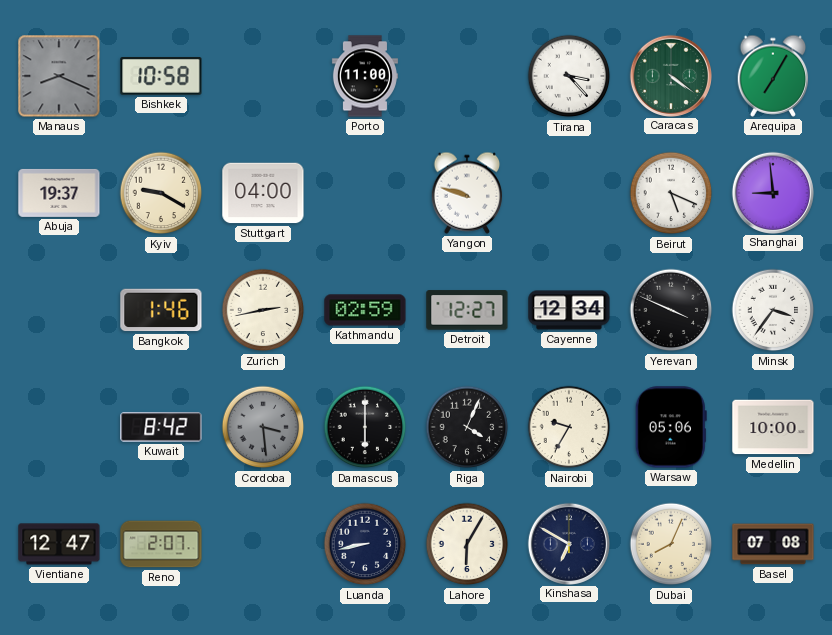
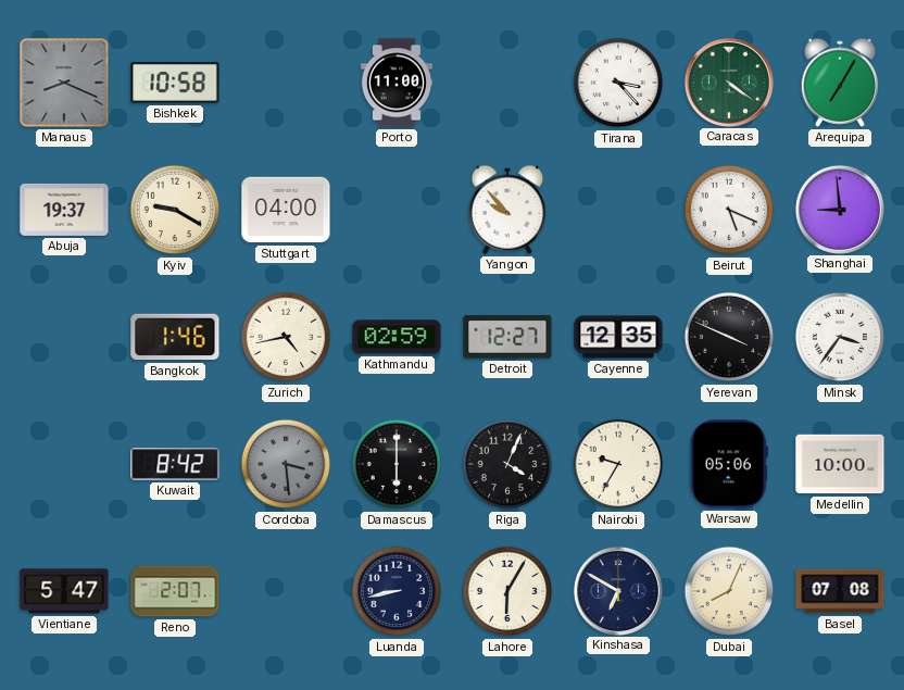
Yangon: 9:48 -> 9:53 (507, 210)
Zurich: 2:43 -> 4:43 (286, 337)
Cayenne: 12:34 -> 12:35 (618, 337)
Vientiane: 12:47 -> 5:47 (64, 591)
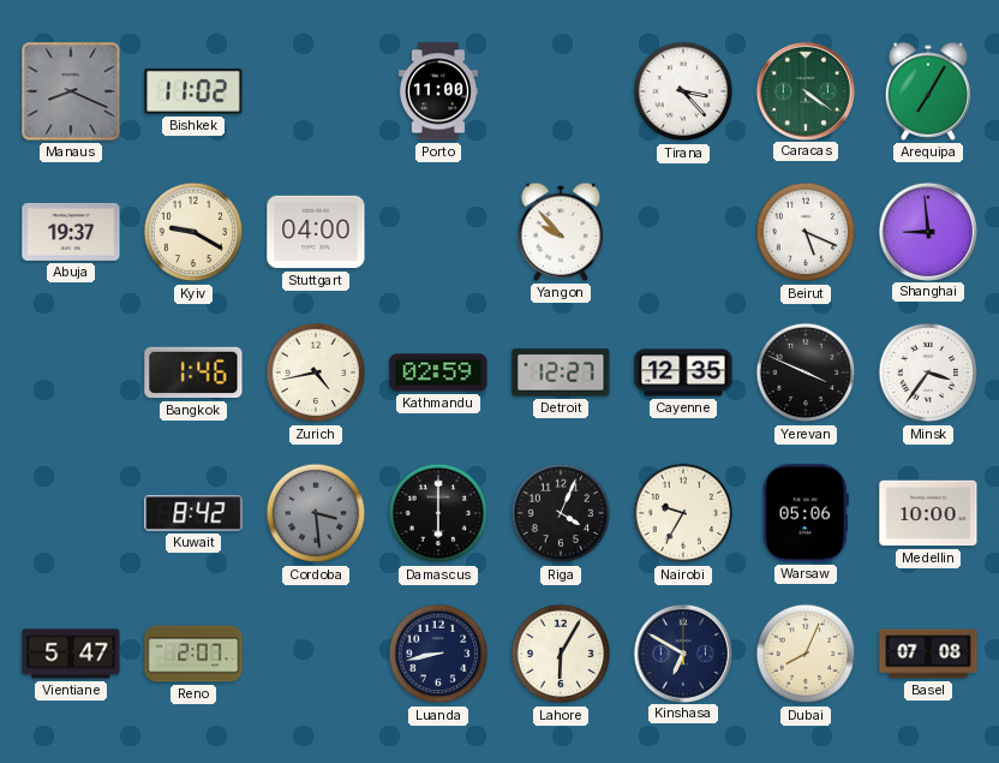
Bishkek: 10:58 -> 11:02 (193, 93)
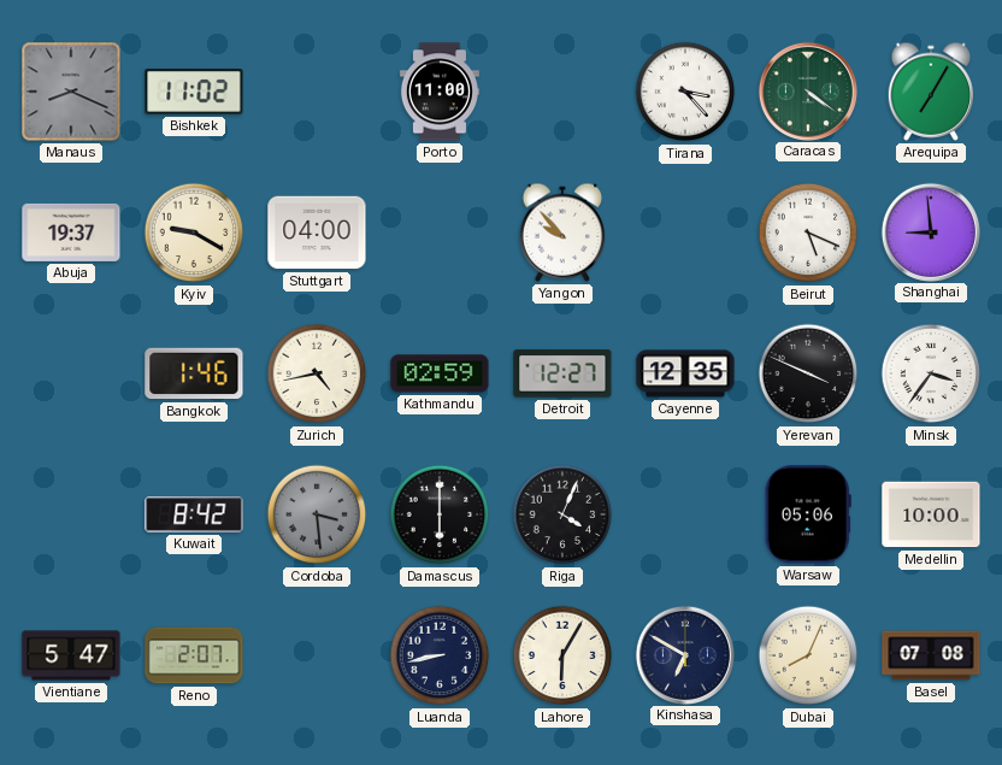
Nairobi: 9:35 -> none (683, 513)
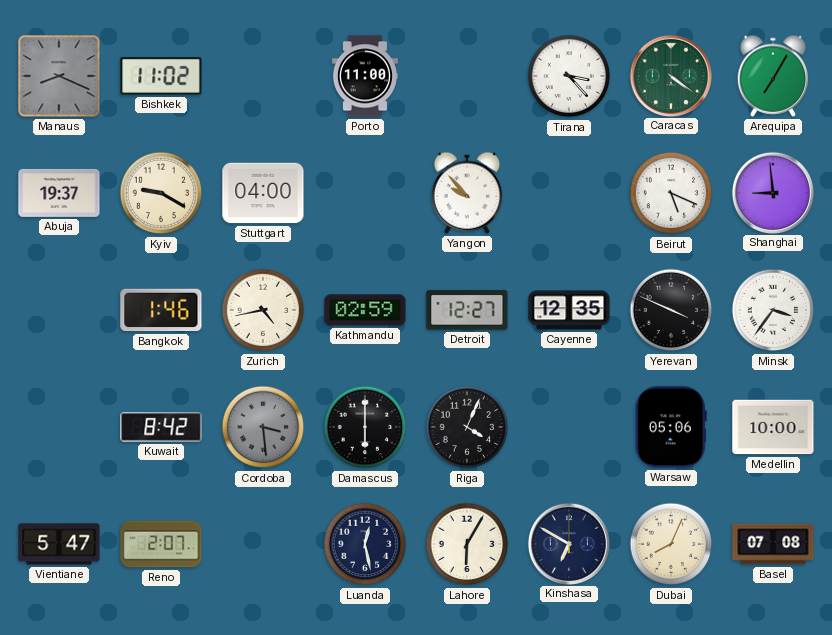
Luanda: 8:43 -> 12:28 (365, 544)
